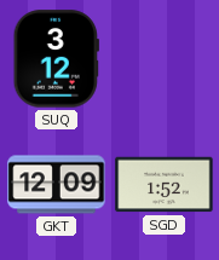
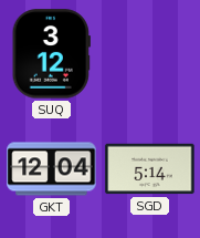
GKT: 12:09 -> 12:04 (52, 169)
SGD: 1:52 -> 5:14 (150, 169)
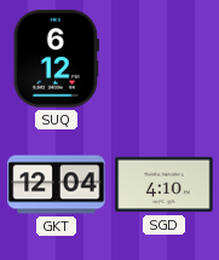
SUQ: 3:12 -> 6:12 (56, 59)
SGD: 5:14 -> 4:10 (165, 185)
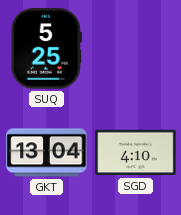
SUQ: 6:12 -> 5:25 (46, 49)
GKT: 12:04 -> 13:04 (47, 153)
